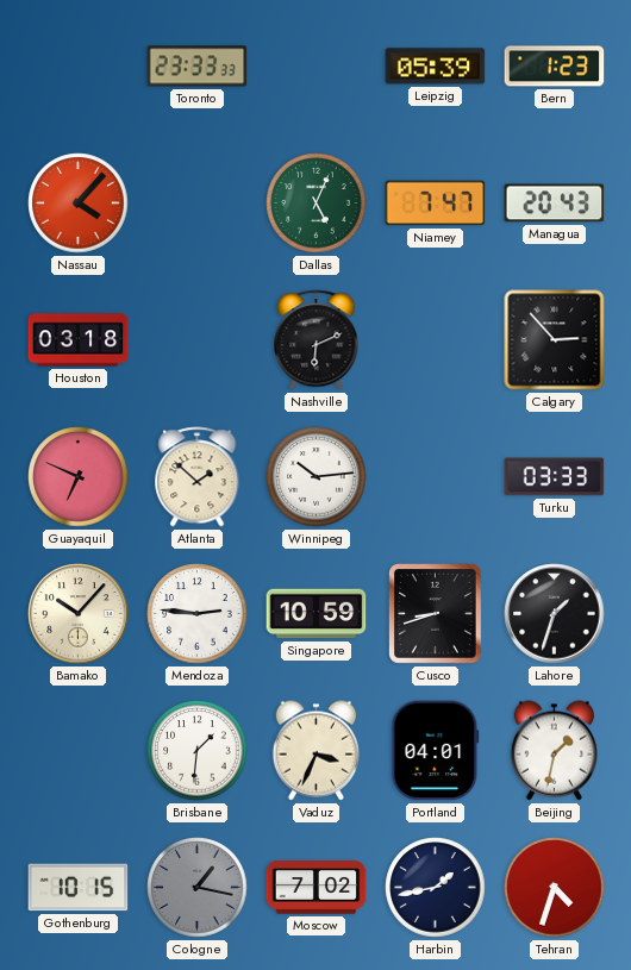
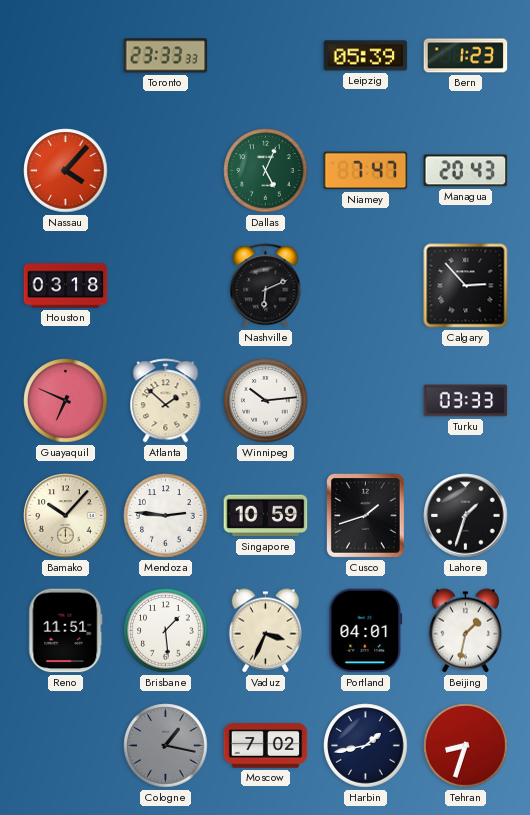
Cusco: 8:42 -> 1:42 (366, 516)
Reno: none -> 11:51 (66, 631)
Brisbane: 1:31 -> 1:29 (166, 631)
Gothenburg: 10:15 -> none (79, 888)
Tehran: 4:33 -> 8:33 (466, 746)
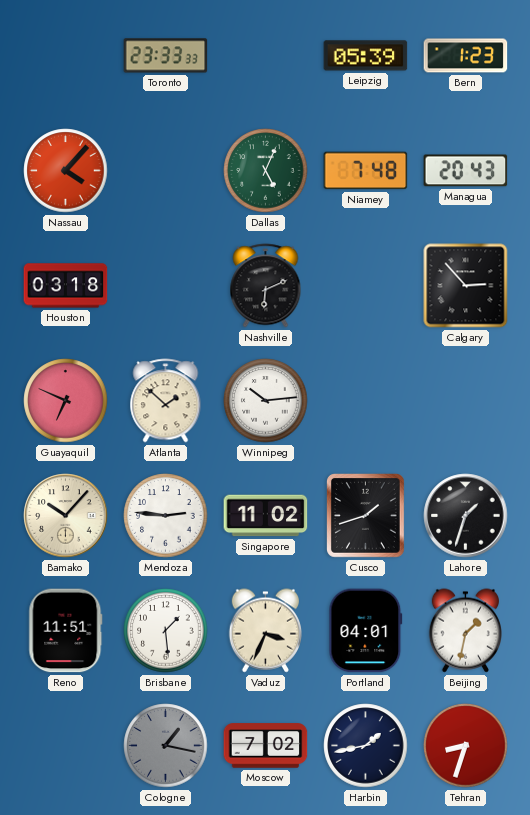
Niamey: 7:47 -> 7:48 (366, 171)
Turku: 03:33 -> none (466, 401)
Singapore: 10:59 -> 11:02 (266, 516)
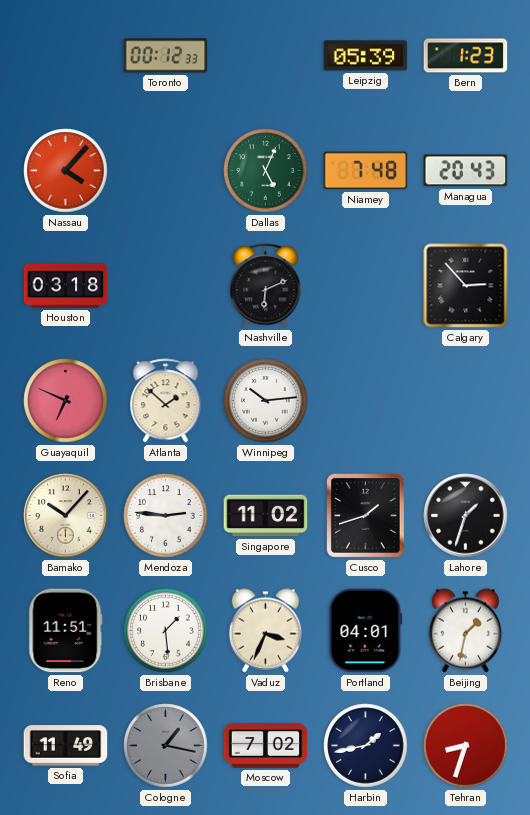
Toronto: 23:33 -> 00:12 (166, 56)
Sofia: none -> 11:49 (66, 746)
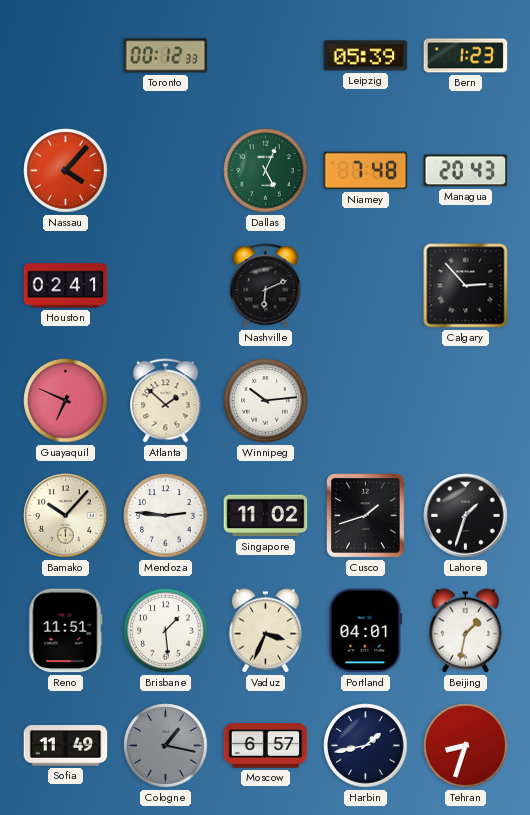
Houston: 03:18 -> 02:41 (66, 286)
Moscow: 7:02 -> 6:57 (266, 746)
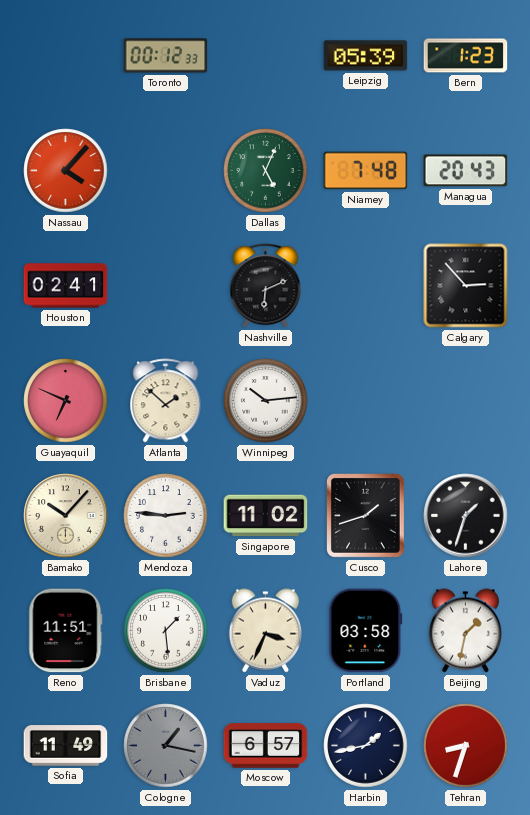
Portland: 04:01 -> 03:58 (366, 631)
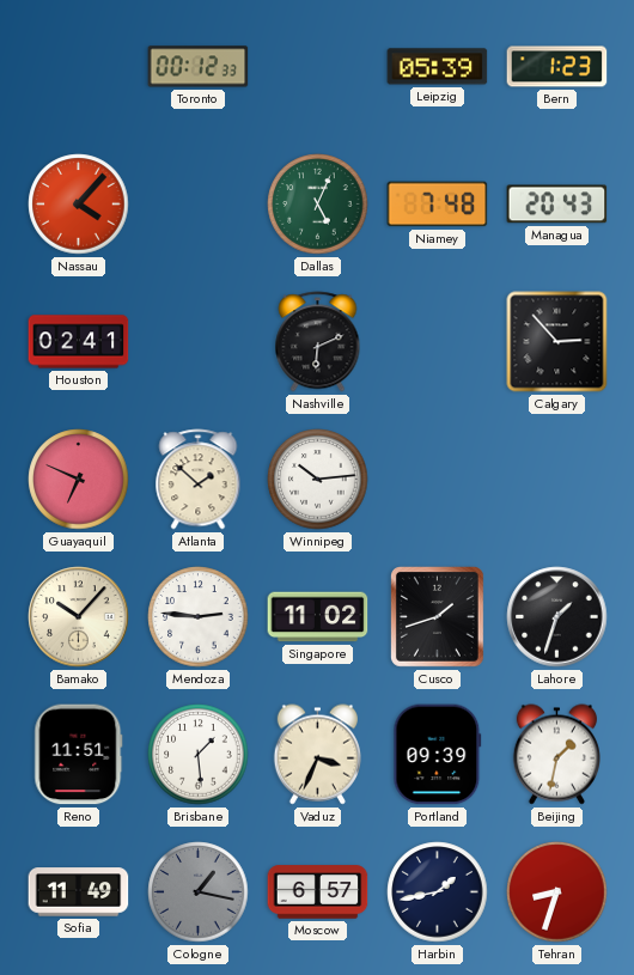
Portland: 03:58 -> 09:39 (438, 755)
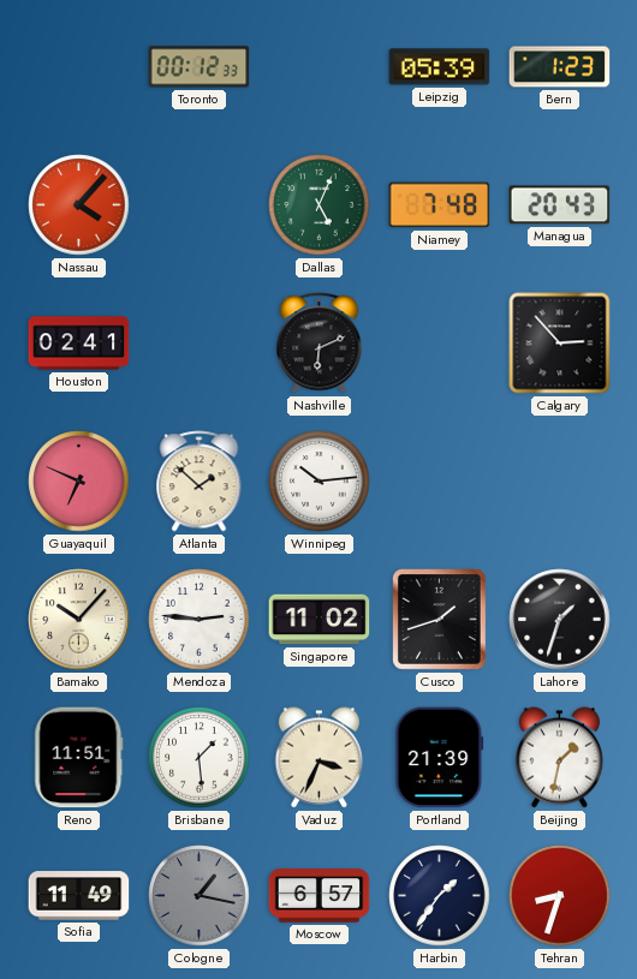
Portland: 09:39 -> 21:39 (440, 758)
Harbin: 1:43 -> 1:36 (440, 896)
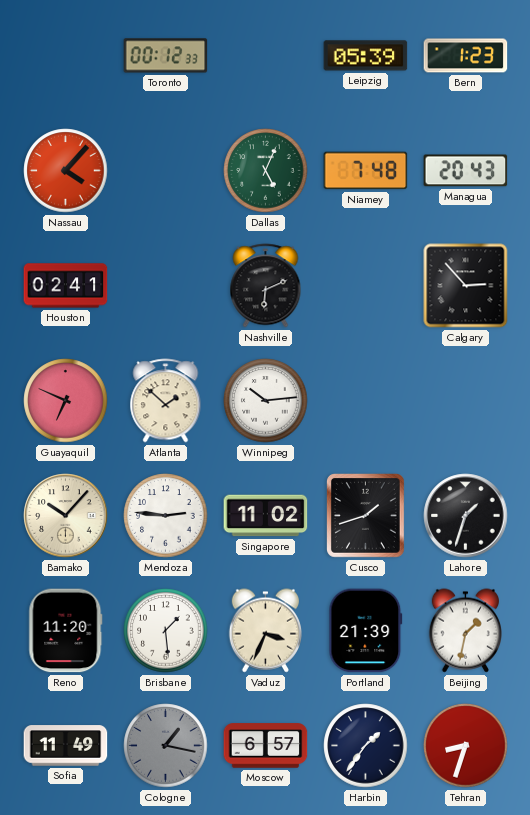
Reno: 11:51 -> 11:20 (66, 631)
